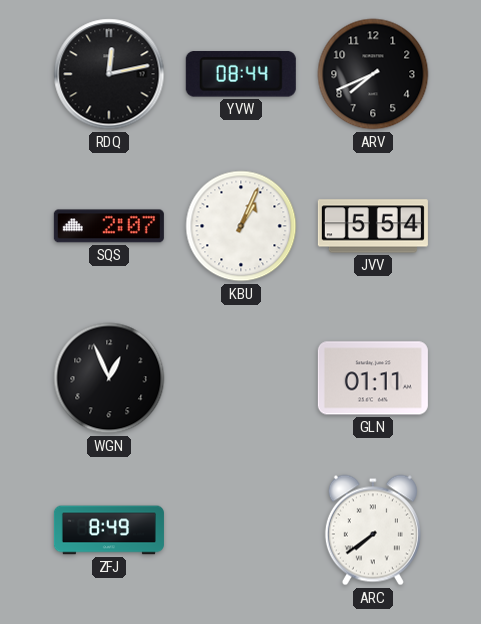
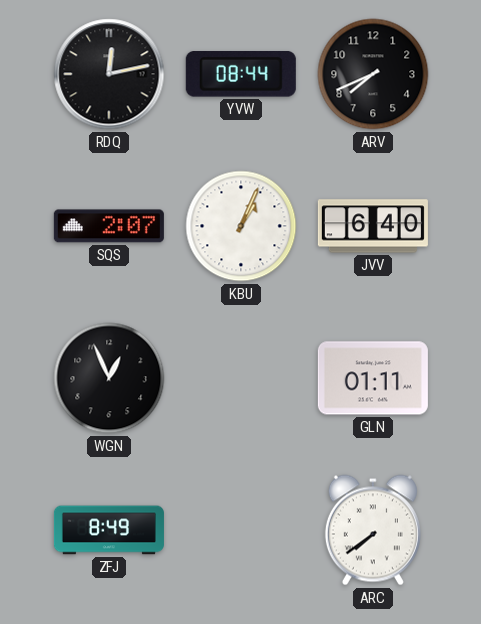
JVV: 5:54 -> 6:40 (373, 226)
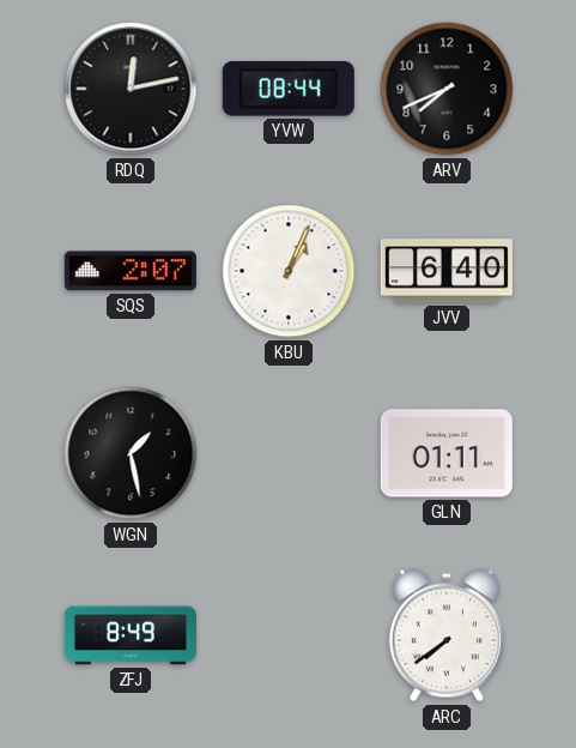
WGN: 12:56 -> 1:28 (131, 453)
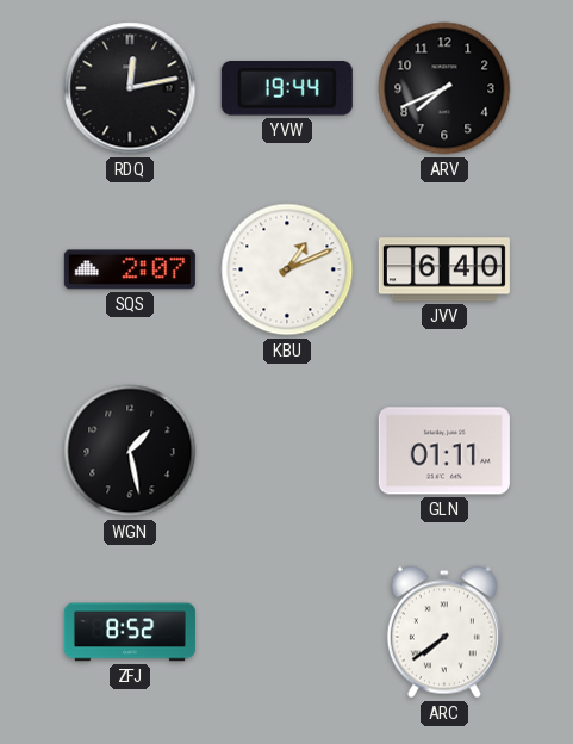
YVW: 08:44 -> 19:44 (287, 89)
KBU: 1:04 -> 1:11 (287, 269)
ZFJ: 8:49 -> 8:52 (130, 632)
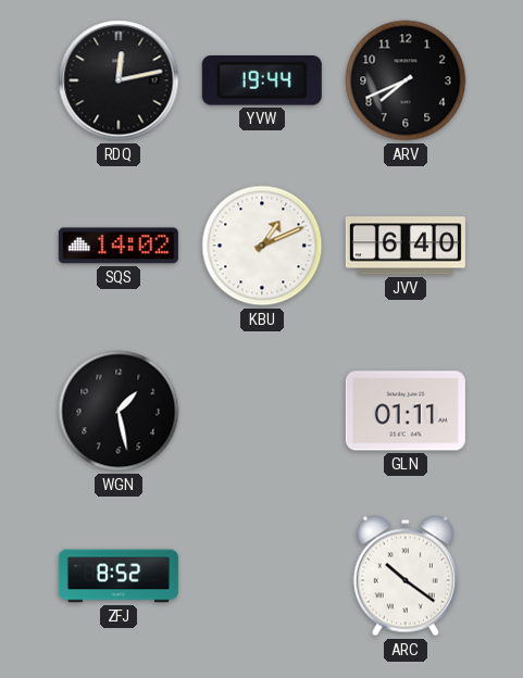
SQS: 2:07 -> 14:02 (119, 246)
ARC: 7:39 -> 10:21 (406, 576)
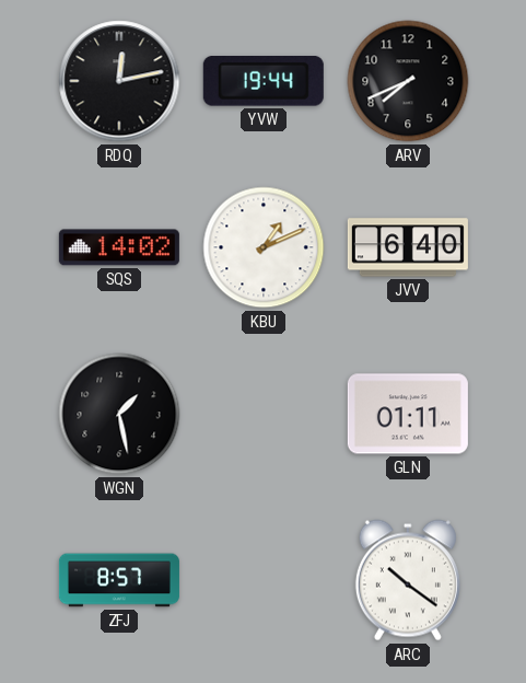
ZFJ: 8:52 -> 8:57 (119, 580)
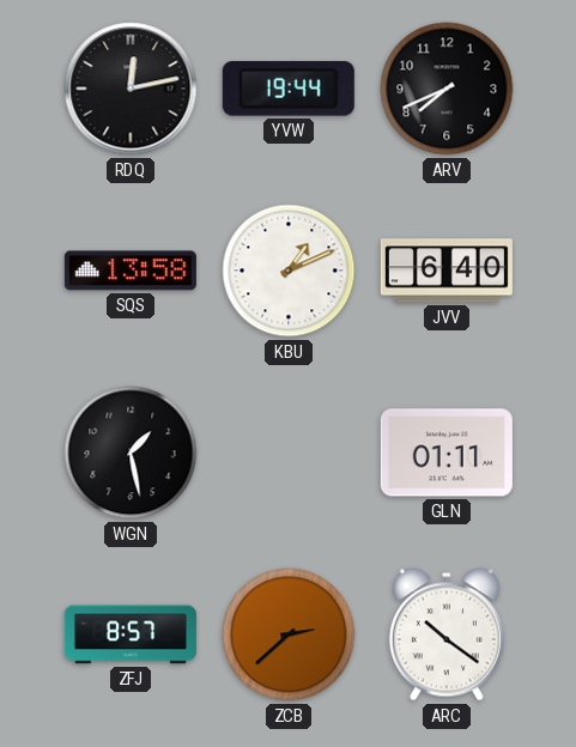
SQS: 14:02 -> 13:58 (131, 271)
ZCB: none -> 2:38 (289, 634)
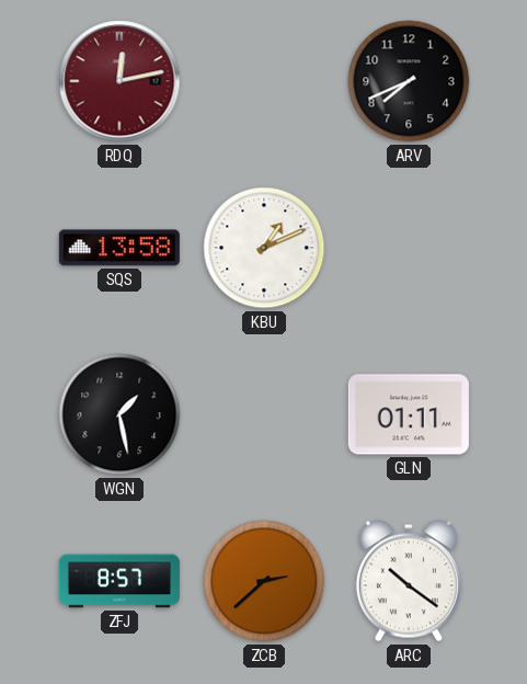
RDQ dial: black -> burgundy (119, 81)
YVW: 19:44 -> none (289, 90)
JVV: 6:40 -> none (447, 271)
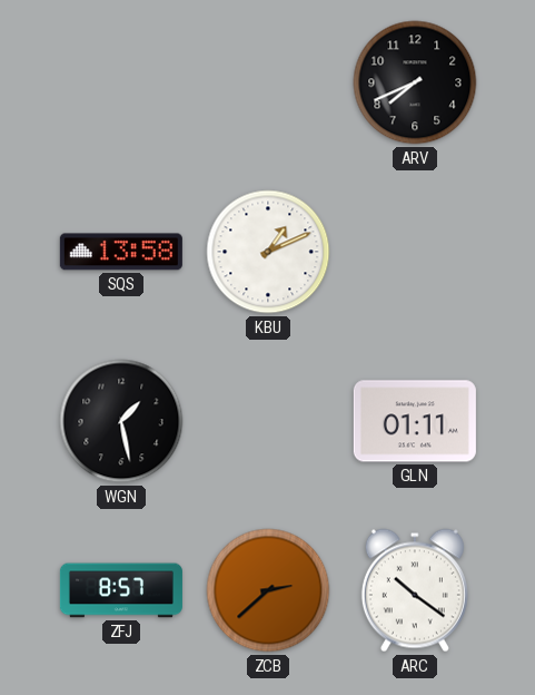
RDQ: 12:13 -> none (119, 81)
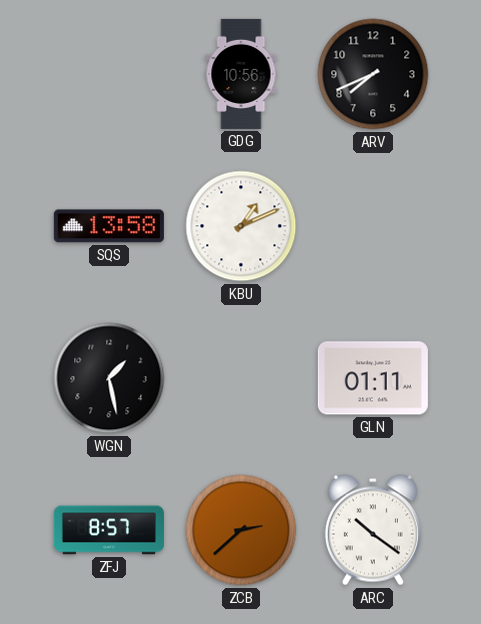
GDG: none -> 10:56 (241, 74)
